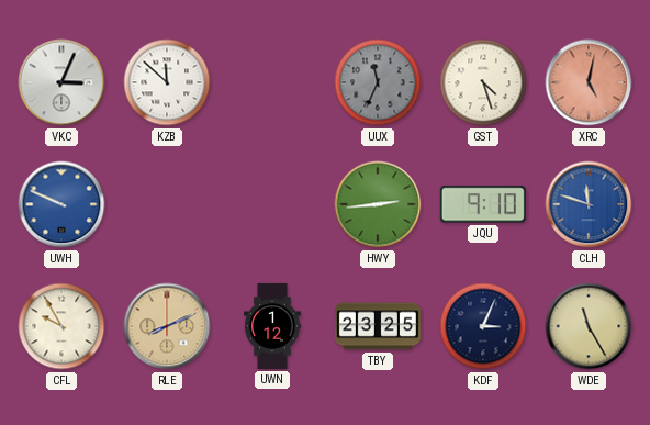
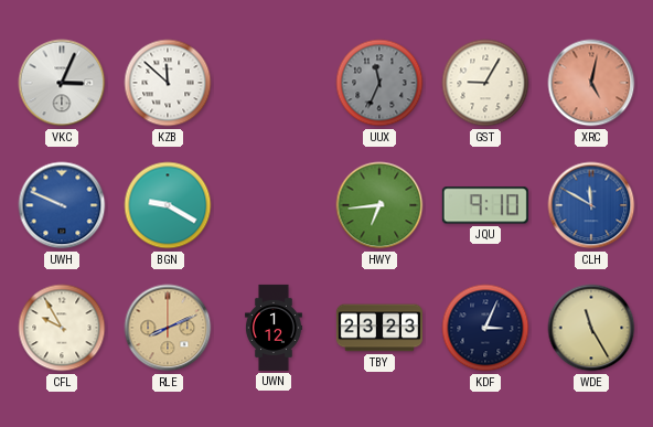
GST: 4:27 -> 9:05 (485, 83)
BGN: none -> 9:20 (168, 205)
HWY: 2:44 -> 6:44 (379, 205)
CLH: 11:48 -> 11:50 (591, 205)
TBY: 23:25 -> 23:23 (379, 328)
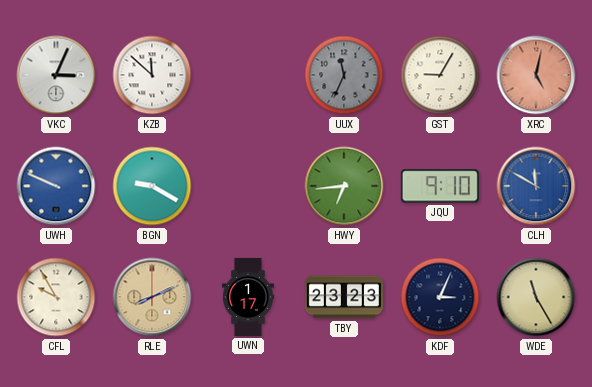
UWN: 1:12 -> 1:17 (248, 297)
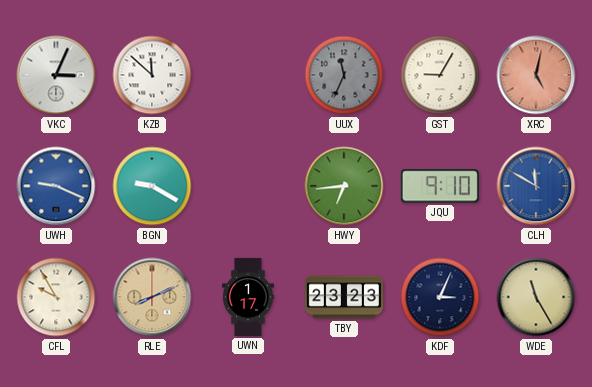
UWH: 9:49 -> 9:19 (56, 186)
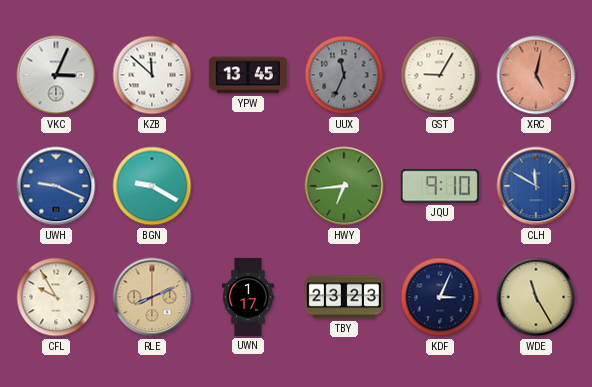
YPW: none -> 13:45 (248, 75)
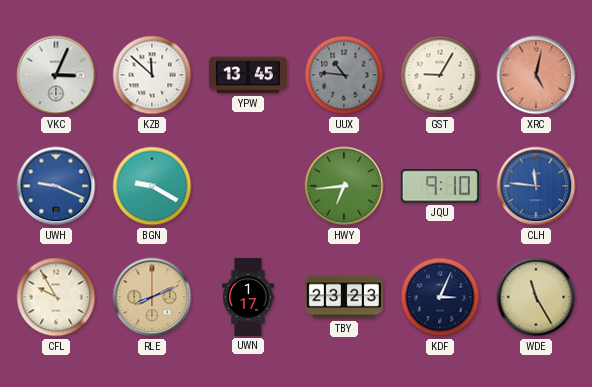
UUX: 11:34 -> 10:46 (344, 75)
CLH: 11:50 -> 11:46 (536, 186)
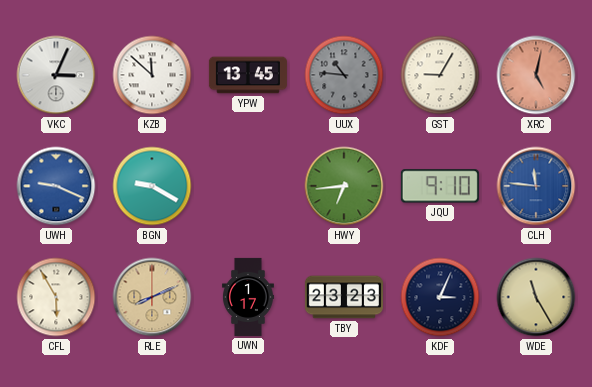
CFL: 9:55 -> 5:55 (56, 297)
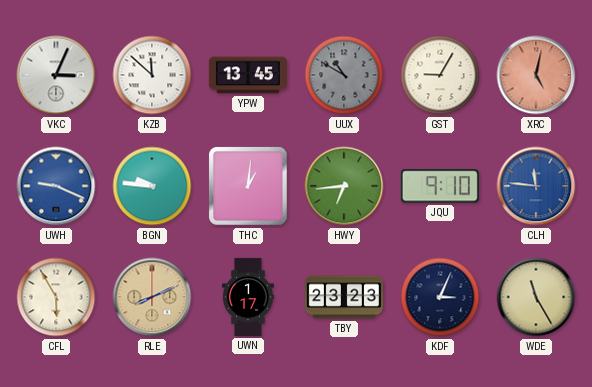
UUX: 10:46 -> 10:50 (344, 75)
BGN: 9:20 -> 9:46 (152, 186)
THC: none -> 1:01 (249, 187)
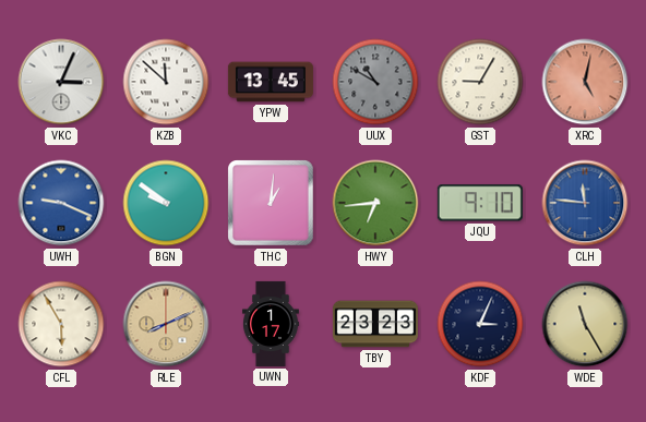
BGN: 9:46 -> 9:51 (166, 203)
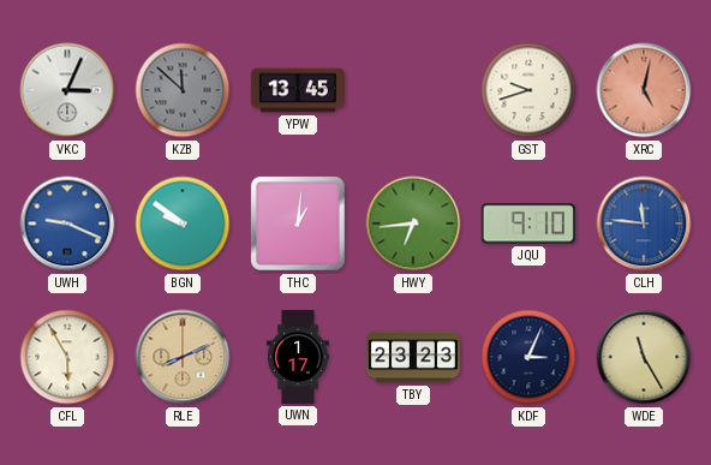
KZB dial: white -> grey (183, 90)
UUX: 10:50 -> none (375, 82)
GST: 9:05 -> 9:42 (528, 90)
